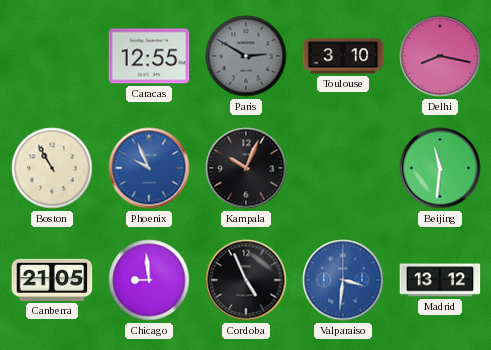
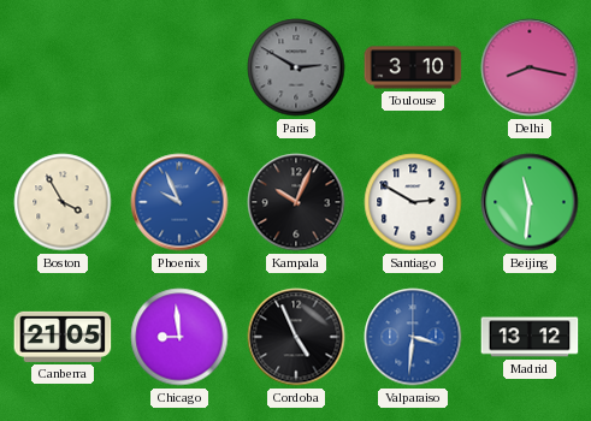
Caracas: 12:55 -> none (149, 56)
Boston: 10:55 -> 3:55 (63, 202)
Santiago: none -> 2:50 (413, 202)
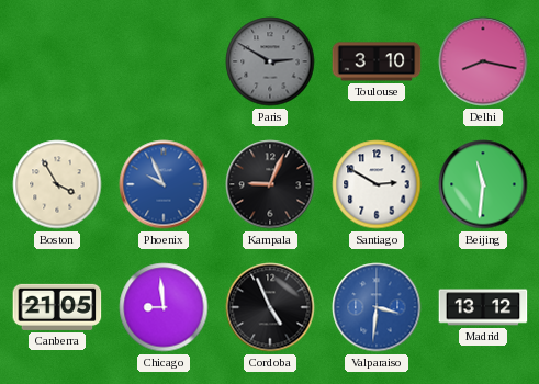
Kampala: 10:04 -> 9:04 (270, 184)
